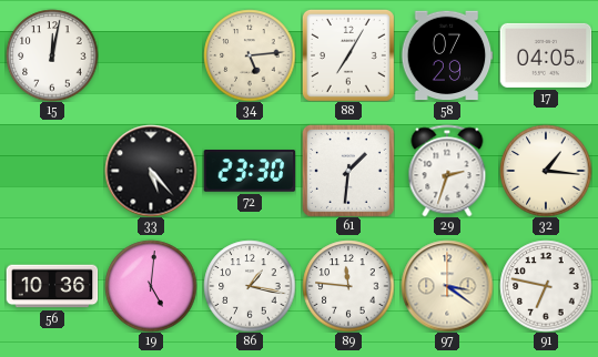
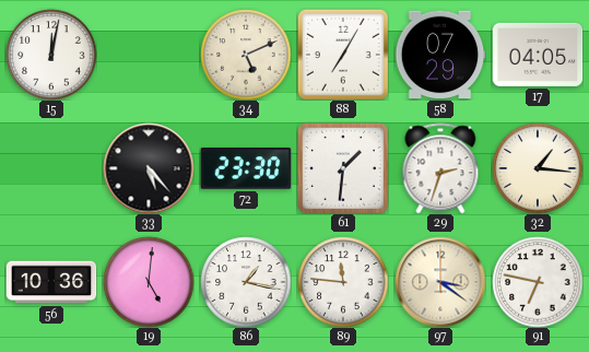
34: 5:14 -> 5:11 (246, 55)
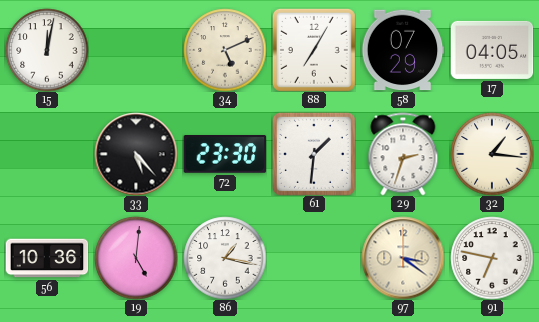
89: 11:46 -> none (343, 282)
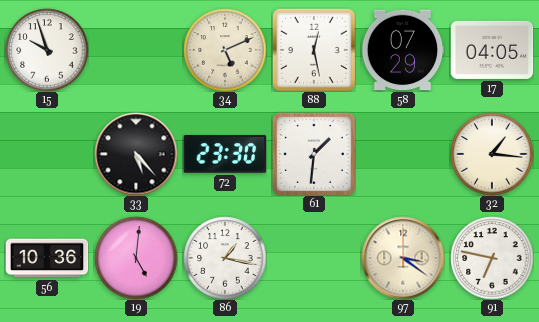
15: 12:02 -> 9:57 (47, 50)
88: 7:05 -> 12:28 (314, 50)
29: 2:33 -> none (403, 154)
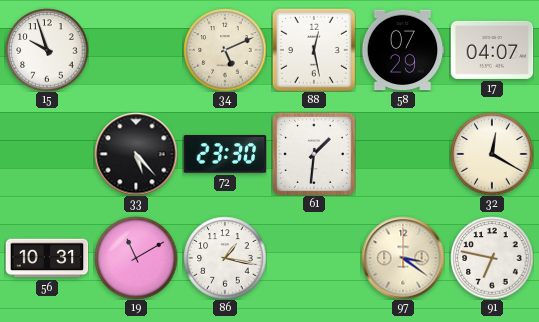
17: 04:05 -> 04:07 (492, 50)
32: 1:16 -> 12:20 (492, 154)
56: 10:36 -> 10:31 (47, 258)
19: 5:01 -> 11:10 (136, 258)
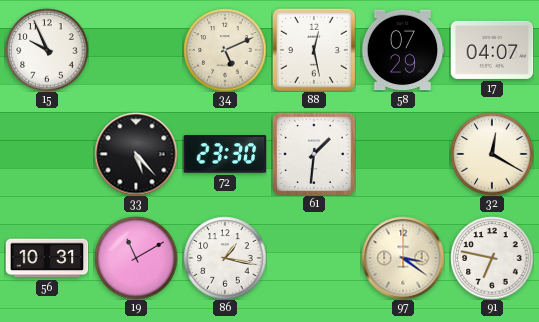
15: 9:57 -> 9:56 (47, 50)
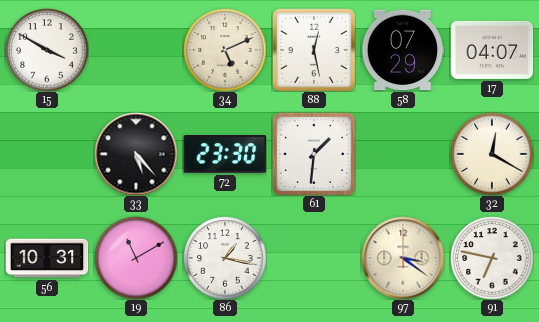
15: 9:56 -> 3:50 (47, 50)
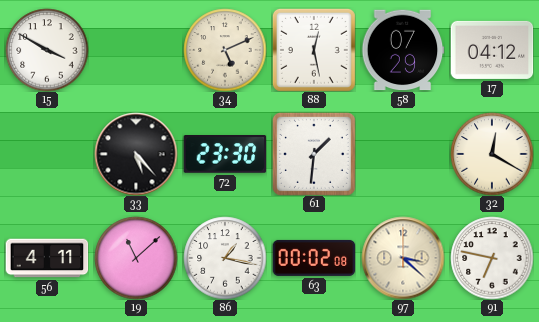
17: 04:07 -> 04:12 (492, 50)
56: 10:31 -> 4:11 (47, 258)
19: 11:10 -> 11:08 (136, 258)
63: none -> 00:02 (314, 258)
97: 3:21 -> 3:22 (403, 258)
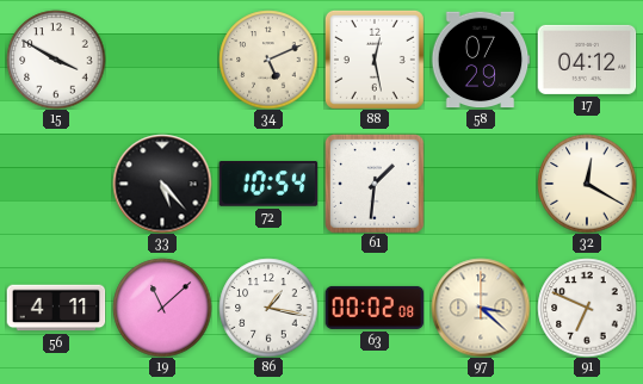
72: 23:30 -> 10:54 (268, 185)
91: 6:47 -> 6:49 (587, 308)
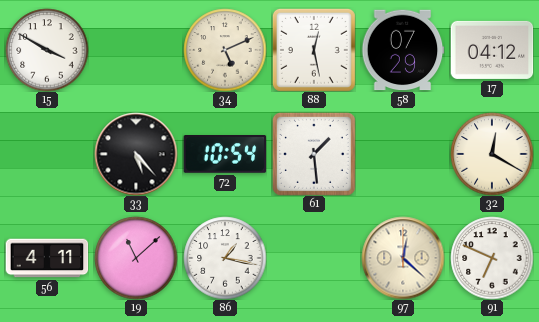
61: 1:31 -> 1:29 (314, 154)
63: 00:02 -> none (375, 308)
97: 3:22 -> 12:22 (403, 258)
